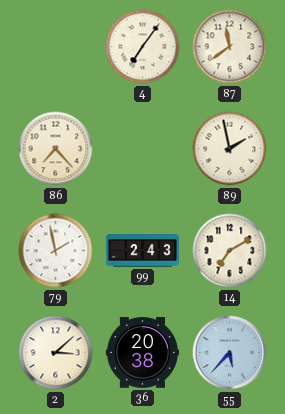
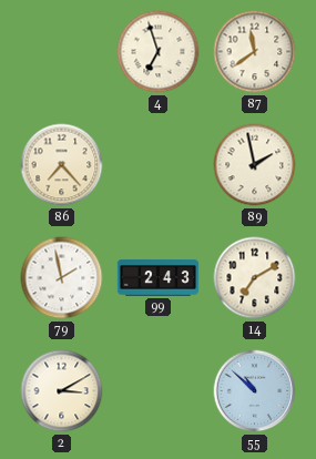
4: 7:06 -> 6:57 (159, 52)
2: 3:08 -> 3:10 (62, 391)
36: 20:38 -> none (142, 353)
55: 5:37 -> 10:52 (255, 391)
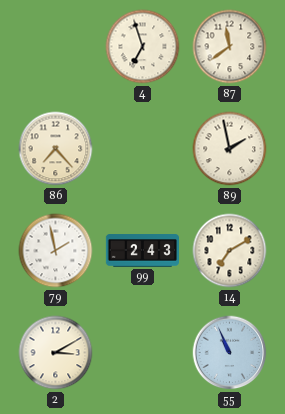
55: 10:52 -> 10:56 (230, 353)
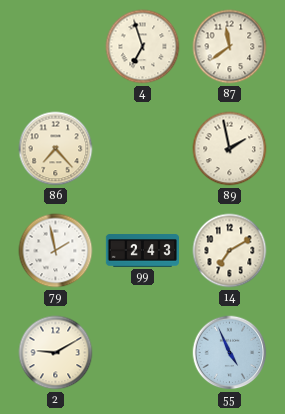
2: 3:10 -> 9:10 (56, 353)
55: 10:56 -> 4:56 (230, 353)
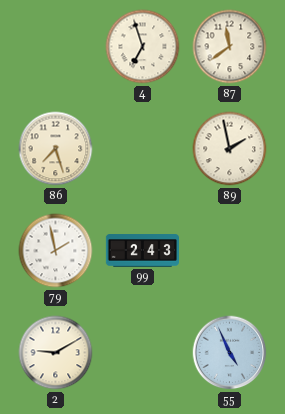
86: 7:23 -> 7:27 (56, 149)
14: 7:10 -> none (230, 251)
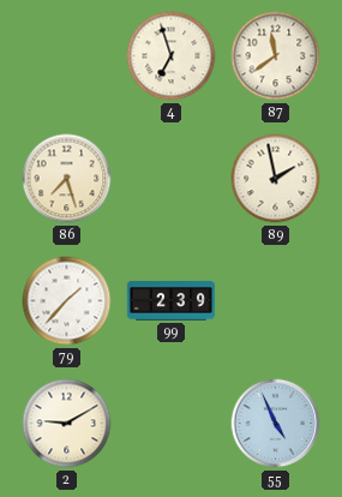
79: 1:58 -> 1:37 (67, 301)
99: 2:43 -> 2:39 (170, 301)
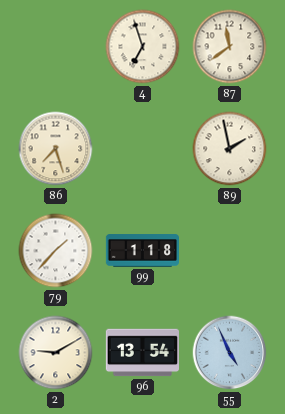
99: 2:39 -> 1:18 (142, 251)
96: none -> 13:54 (142, 353)
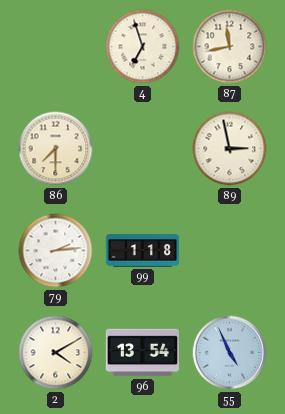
87: 11:39 -> 11:43 (230, 47)
86: 7:27 -> 7:30 (56, 149)
89: 1:58 -> 2:58 (230, 149)
79: 1:37 -> 2:14 (56, 251)
2: 9:10 -> 4:10 (56, 353)
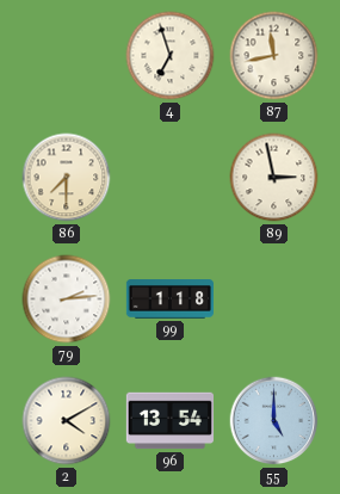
55: 4:56 -> 5:00 (274, 421)
